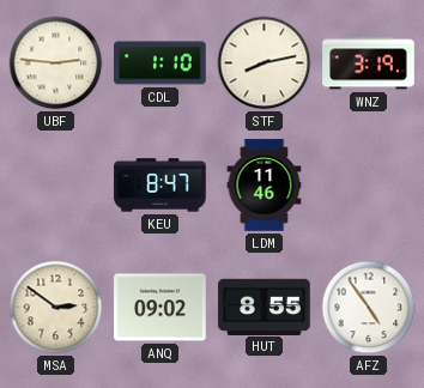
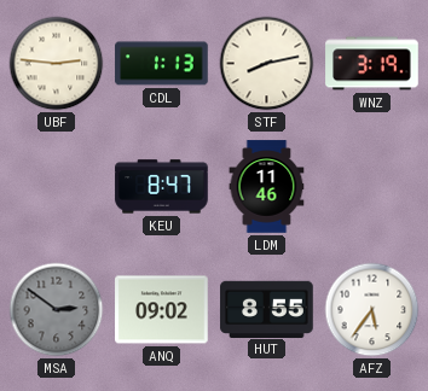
CDL: 1:10 -> 1:13 (162, 64)
MSA dial: cream -> grey (57, 310)
AFZ: 4:54 -> 5:36 (372, 310)
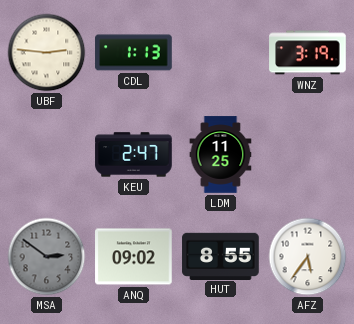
STF: 8:13 -> none (267, 64)
KEU: 8:47 -> 2:47 (134, 155)
LDM: 11:46 -> 11:25 (221, 155)
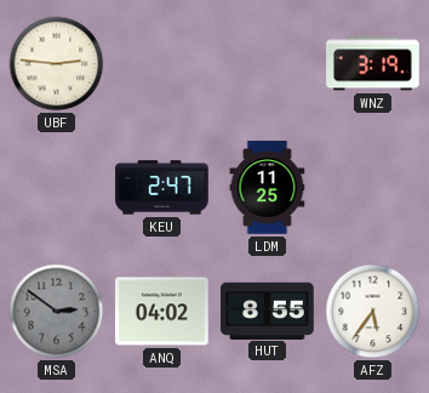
CDL: 1:13 -> none (134, 53)
ANQ: 09:02 -> 04:02 (162, 312)
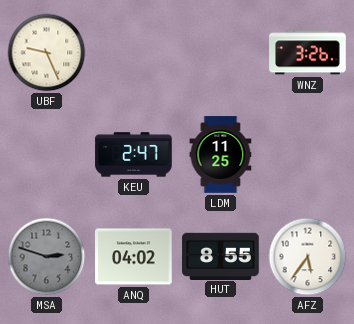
UBF: 2:46 -> 9:26 (47, 53)
WNZ: 3:19 -> 3:26 (308, 53)
MSA: 2:51 -> 2:48 (47, 257)
